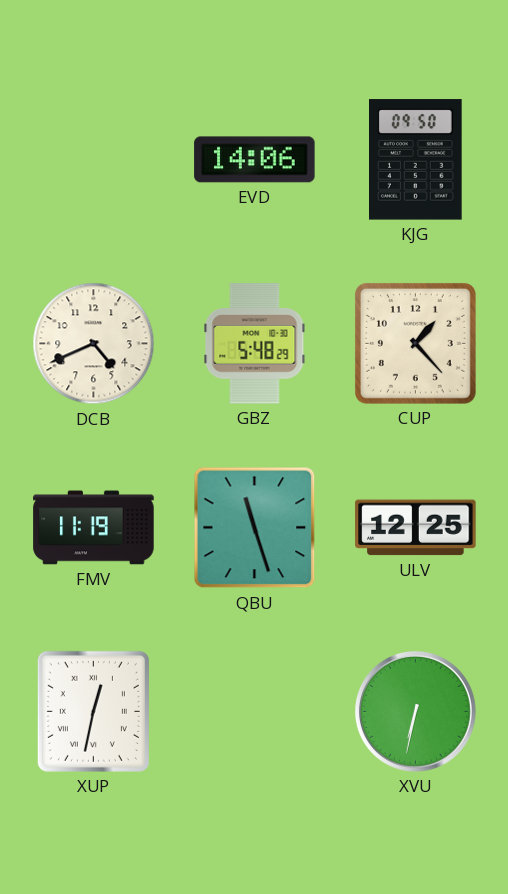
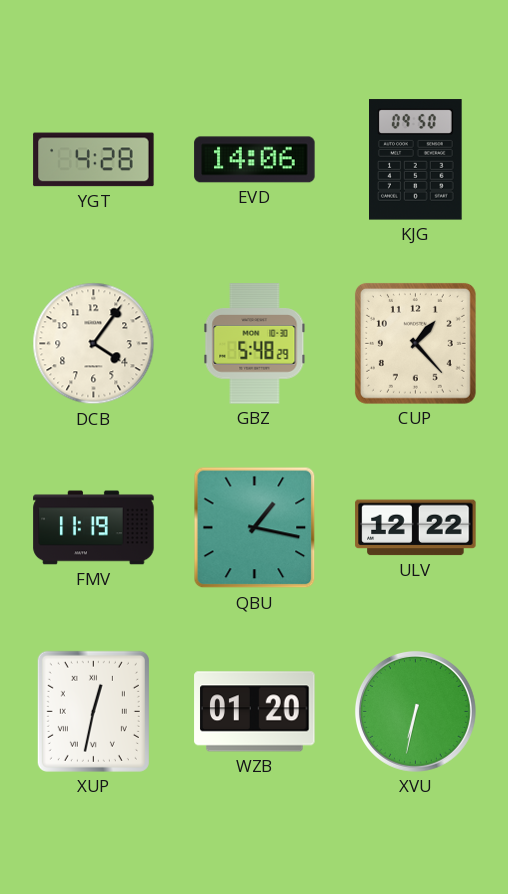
YGT: none -> 4:28 (94, 160)
DCB: 4:41 -> 4:06 (94, 344)
QBU: 11:27 -> 1:17 (255, 528)
ULV: 12:25 -> 12:22 (416, 528)
WZB: none -> 01:20 (255, 712)
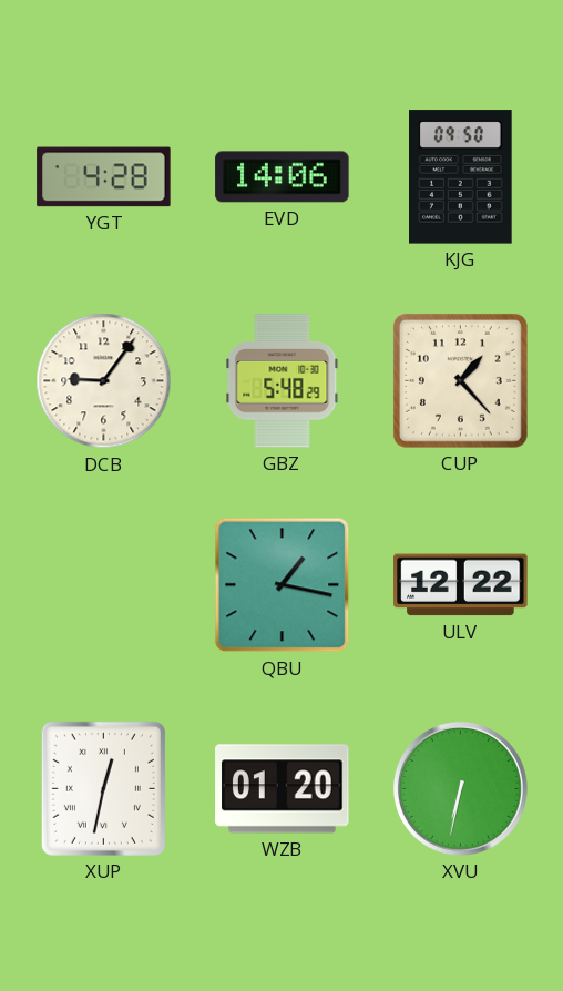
DCB: 4:06 -> 9:06 (104, 381)
FMV: 11:19 -> none (94, 528)
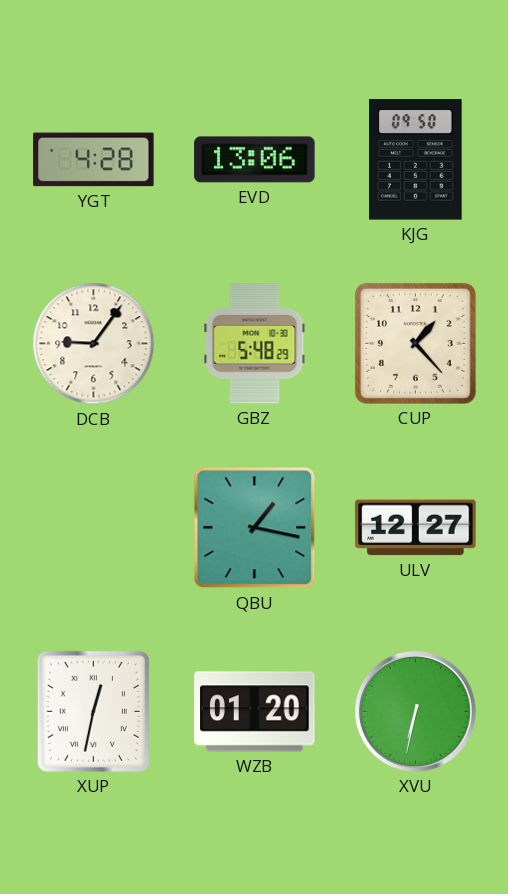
EVD: 14:06 -> 13:06 (255, 160)
ULV: 12:22 -> 12:27 (416, 528)
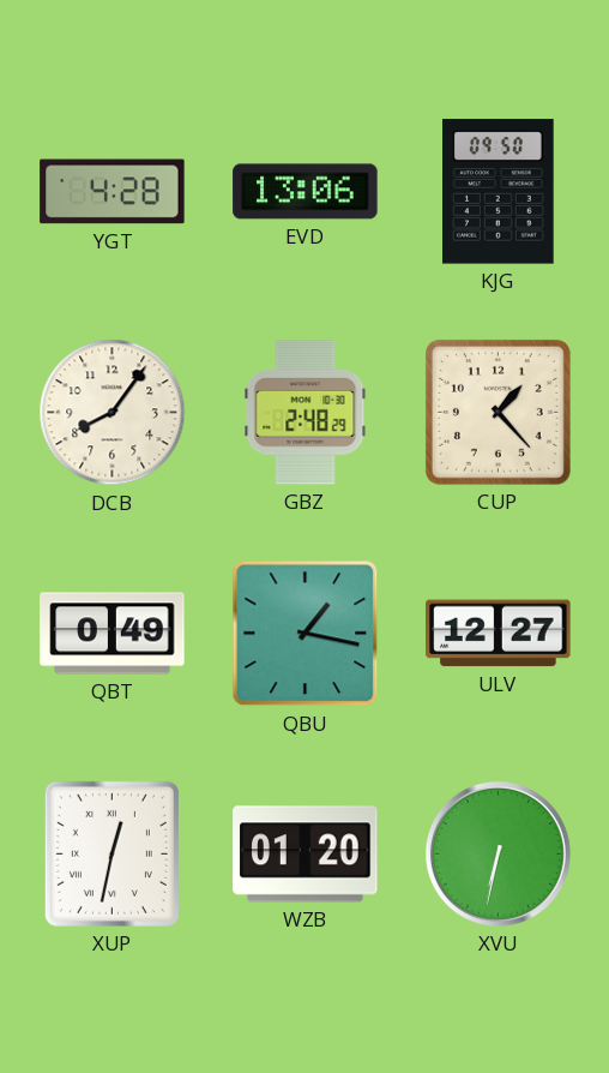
DCB: 9:06 -> 8:06 (113, 413)
GBZ: 5:48 -> 2:48 (306, 413)
QBT: none -> 0:49 (113, 634)
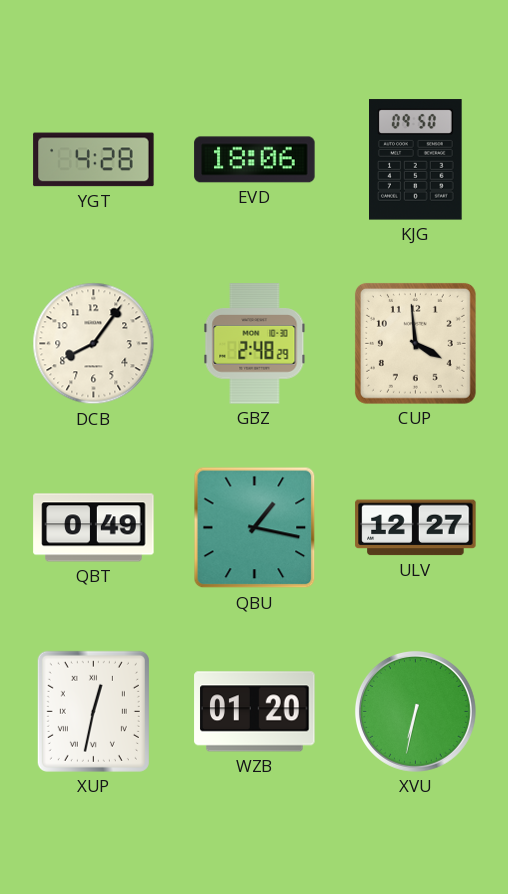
EVD: 13:06 -> 18:06 (255, 160)
CUP: 1:23 -> 3:59 (415, 343)
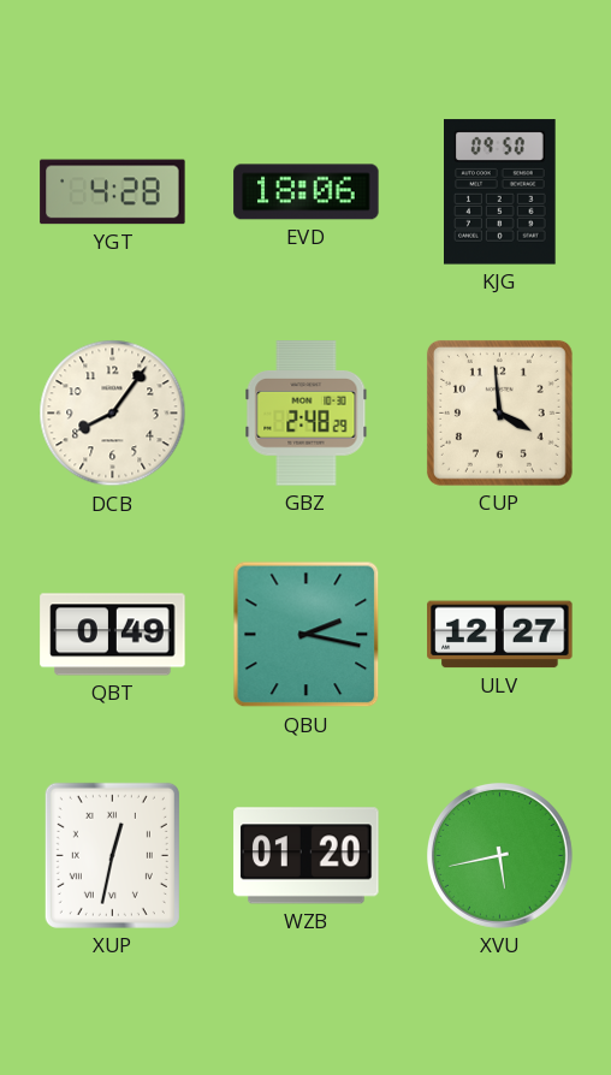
QBU: 1:17 -> 2:17 (307, 635)
XVU: 6:32 -> 5:43 (499, 855)
